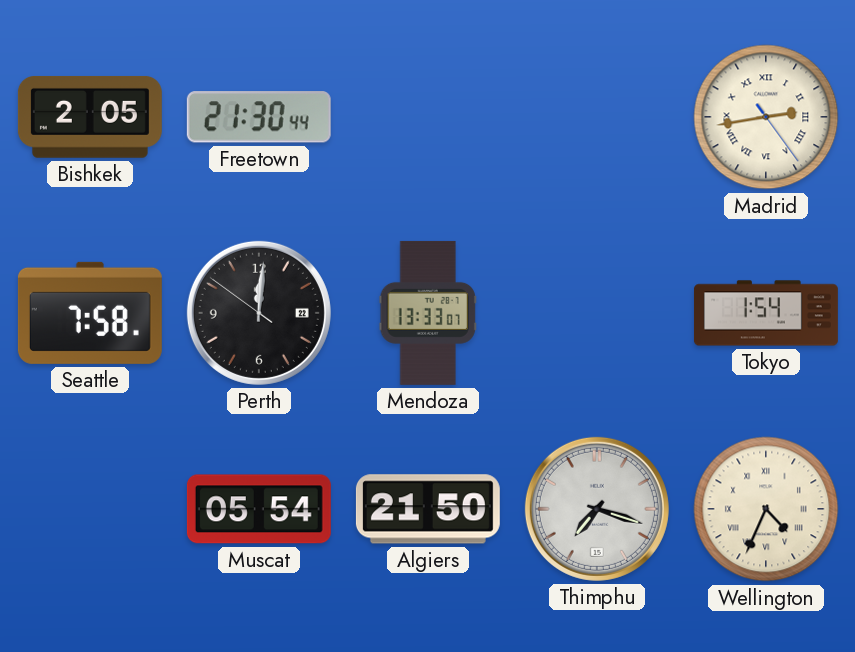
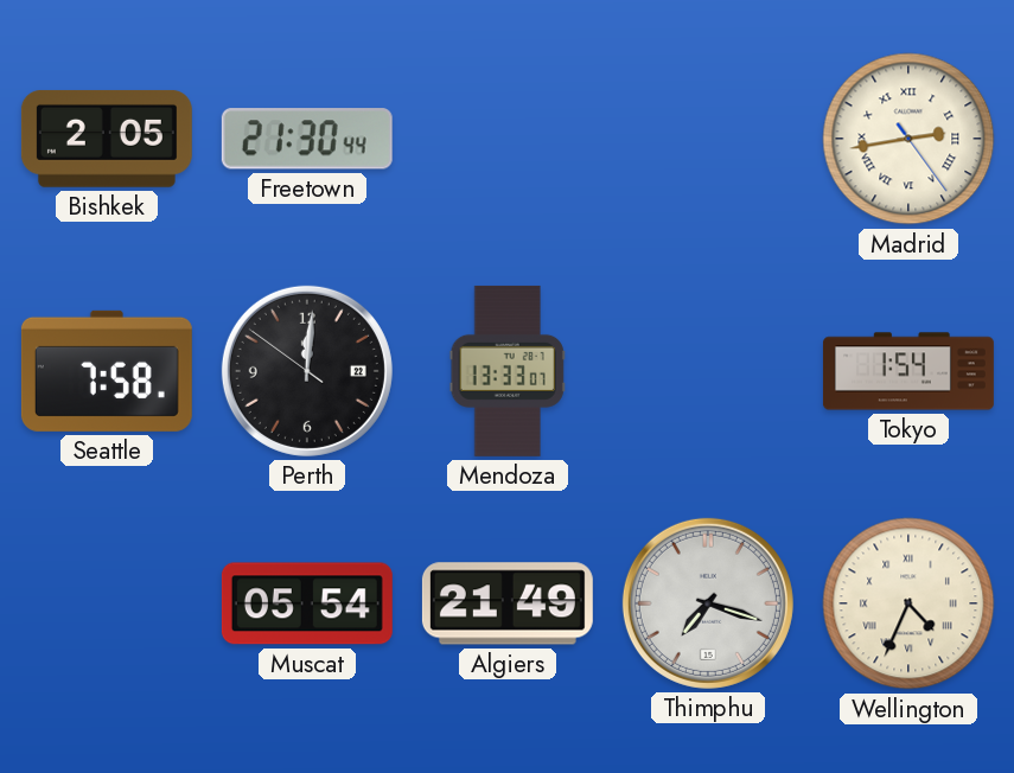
Algiers: 21:50 -> 21:49 (508, 603)
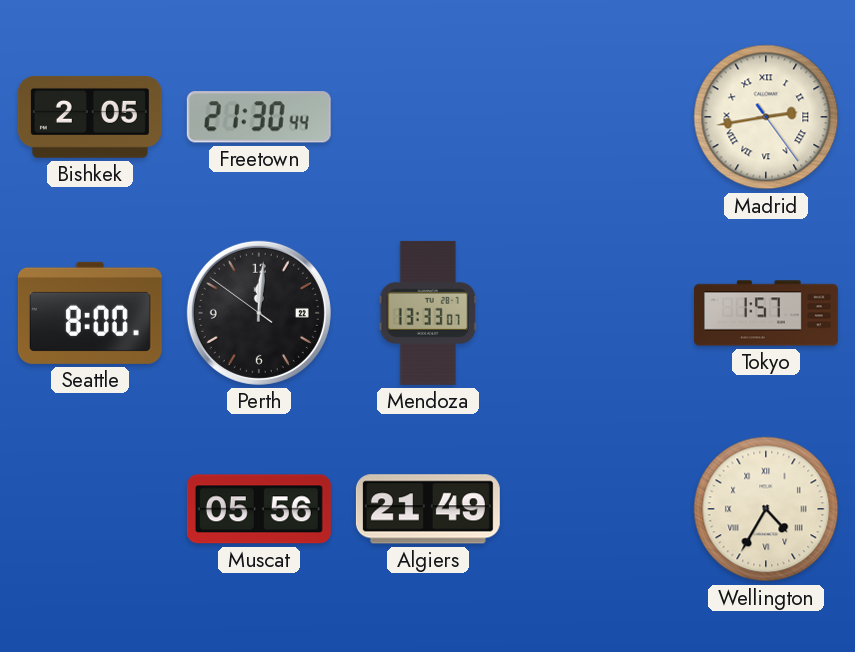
Seattle: 7:58 -> 8:00 (90, 313)
Tokyo: 1:54 -> 1:57 (766, 313)
Muscat: 05:54 -> 05:56 (259, 509)
Thimphu: 7:18 -> none (708, 603)
Wellington: 4:34 -> 4:35 (766, 509)
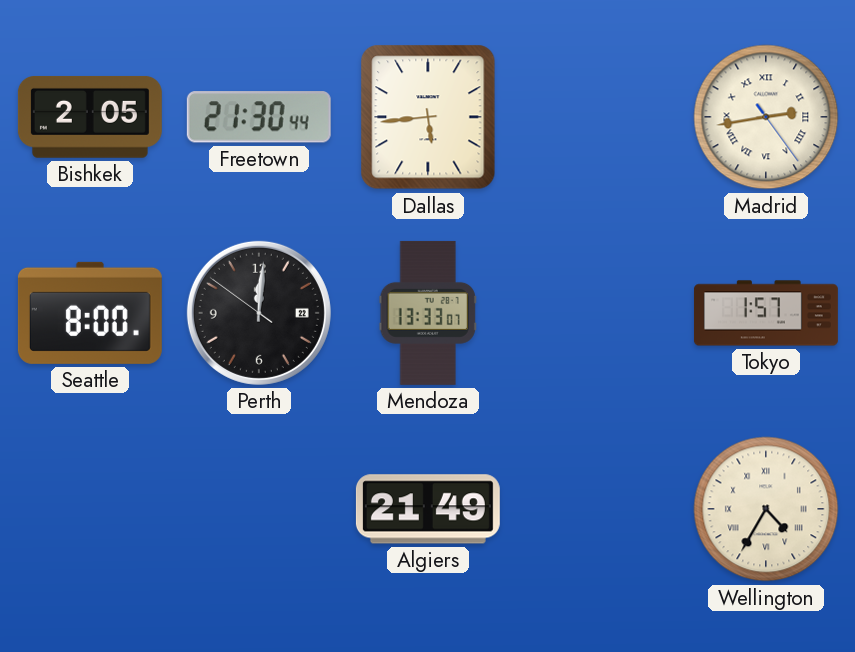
Dallas: none -> 5:44 (428, 117)
Muscat: 05:56 -> none (259, 509)
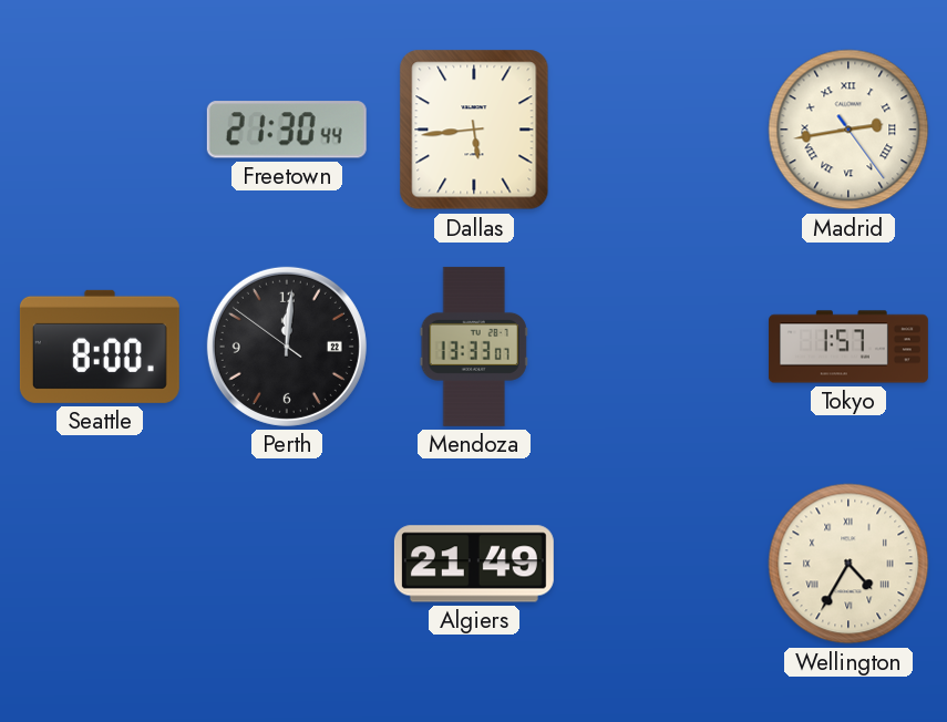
Bishkek: 2:05 -> none (90, 117)
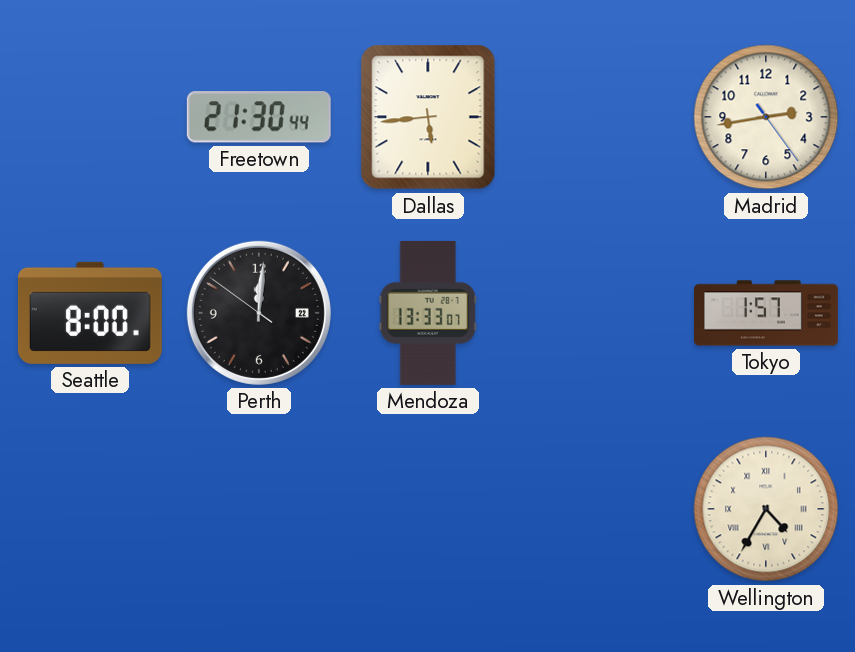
Madrid numerals: Roman -> Arabic (766, 117)
Algiers: 21:49 -> none (474, 564)
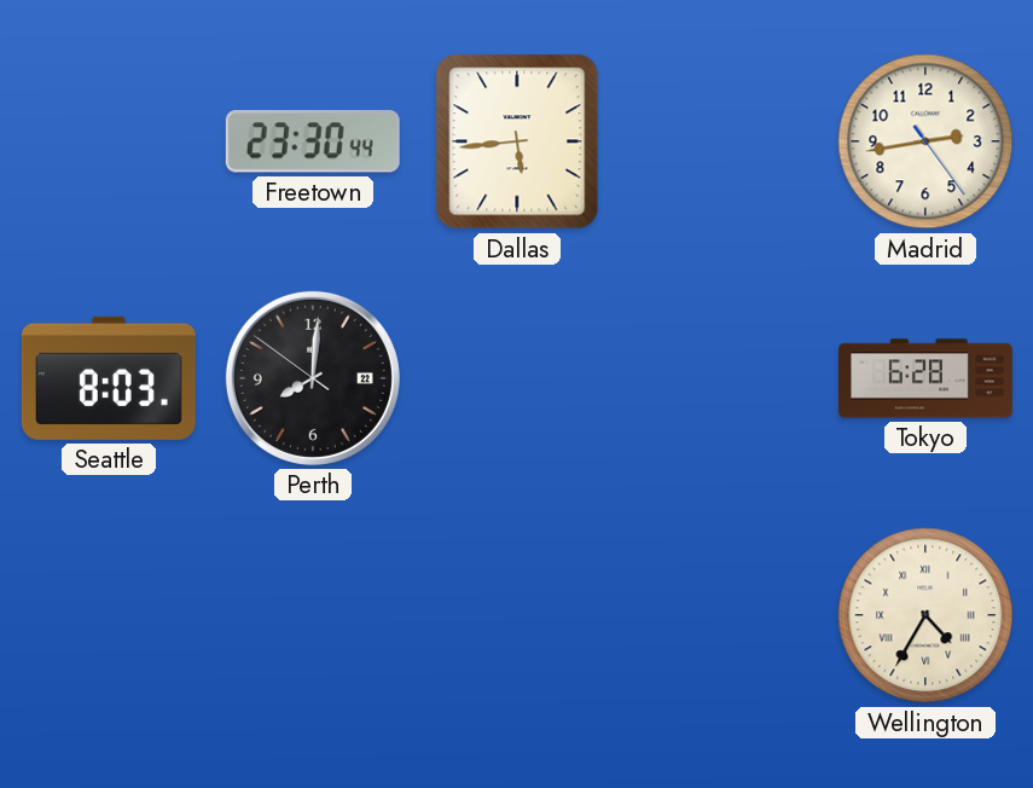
Freetown: 21:30 -> 23:30 (313, 141)
Seattle: 8:00 -> 8:03 (109, 378)
Perth: 12:00 -> 8:00 (313, 378)
Mendoza: 13:33 -> none (428, 313)
Tokyo: 1:57 -> 6:28 (925, 378)
